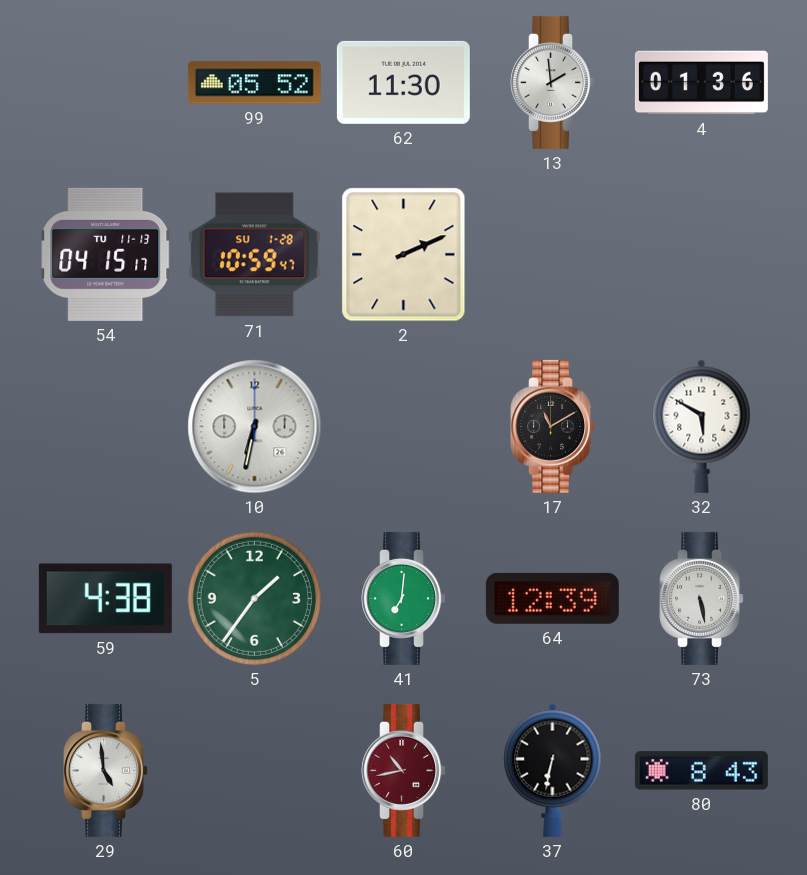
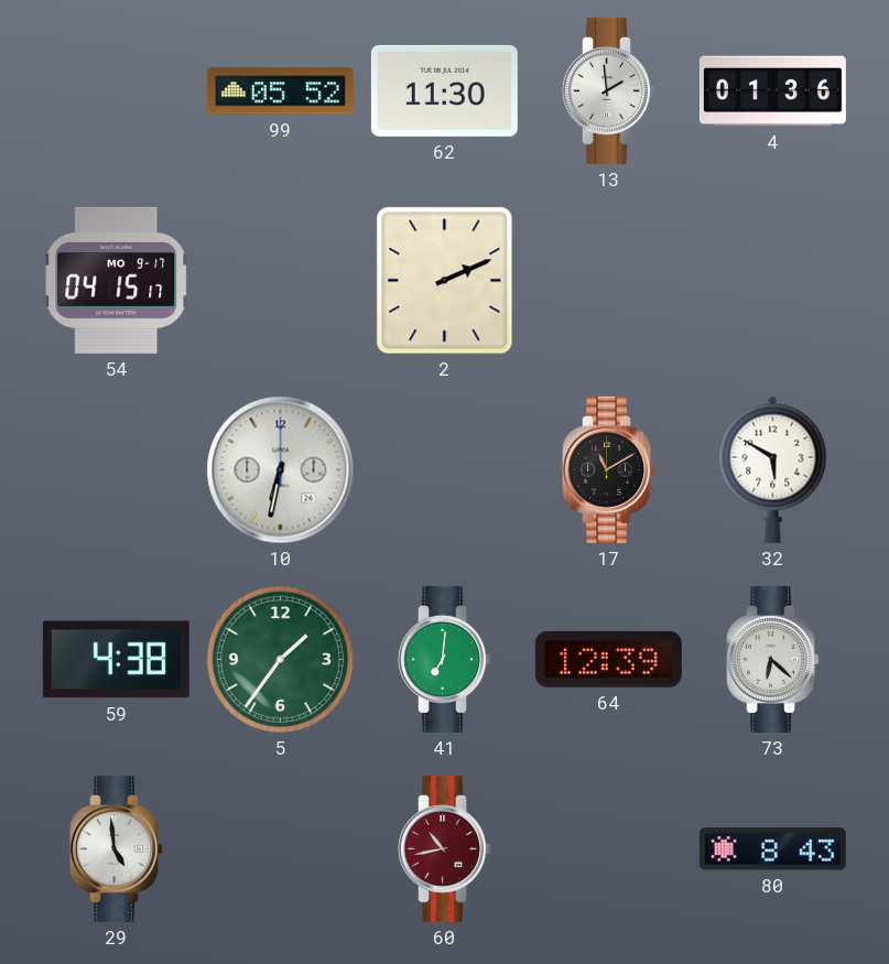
54 date: TU 11-13 -> MO 9-17 (117, 280)
71: 10:59 -> none (254, 255)
73: 5:28 -> 6:22 (773, 659)
37: 6:32 -> none (553, 770)
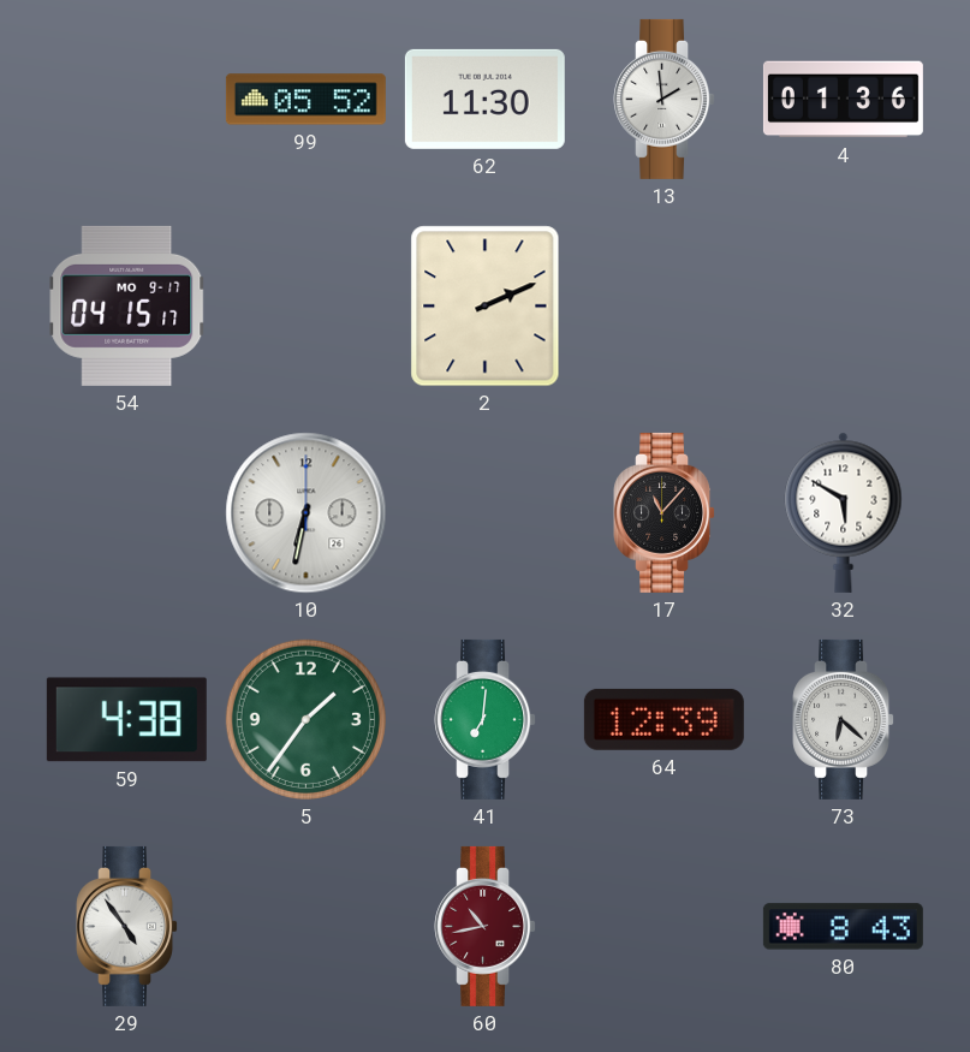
17: 11:10 -> 11:07 (665, 512)
29: 4:59 -> 4:54 (127, 926)
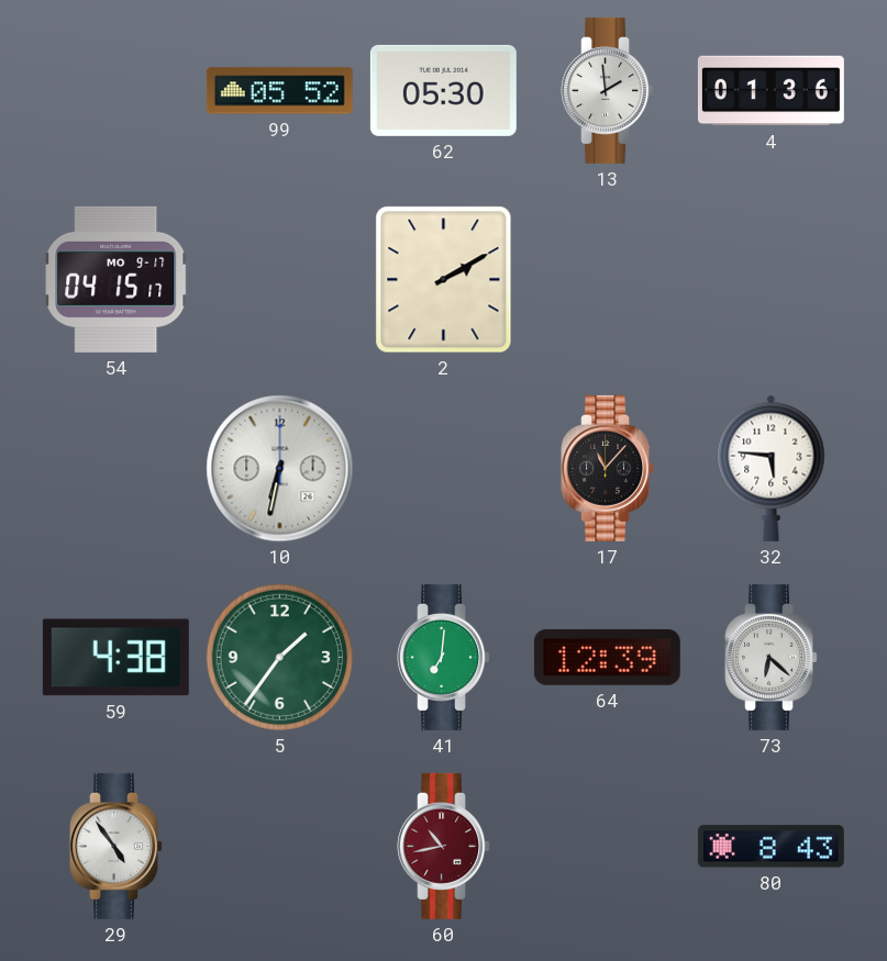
62: 11:30 -> 05:30 (443, 90)
2: 2:11 -> 2:10 (444, 280)
32: 5:50 -> 5:46 (772, 468)
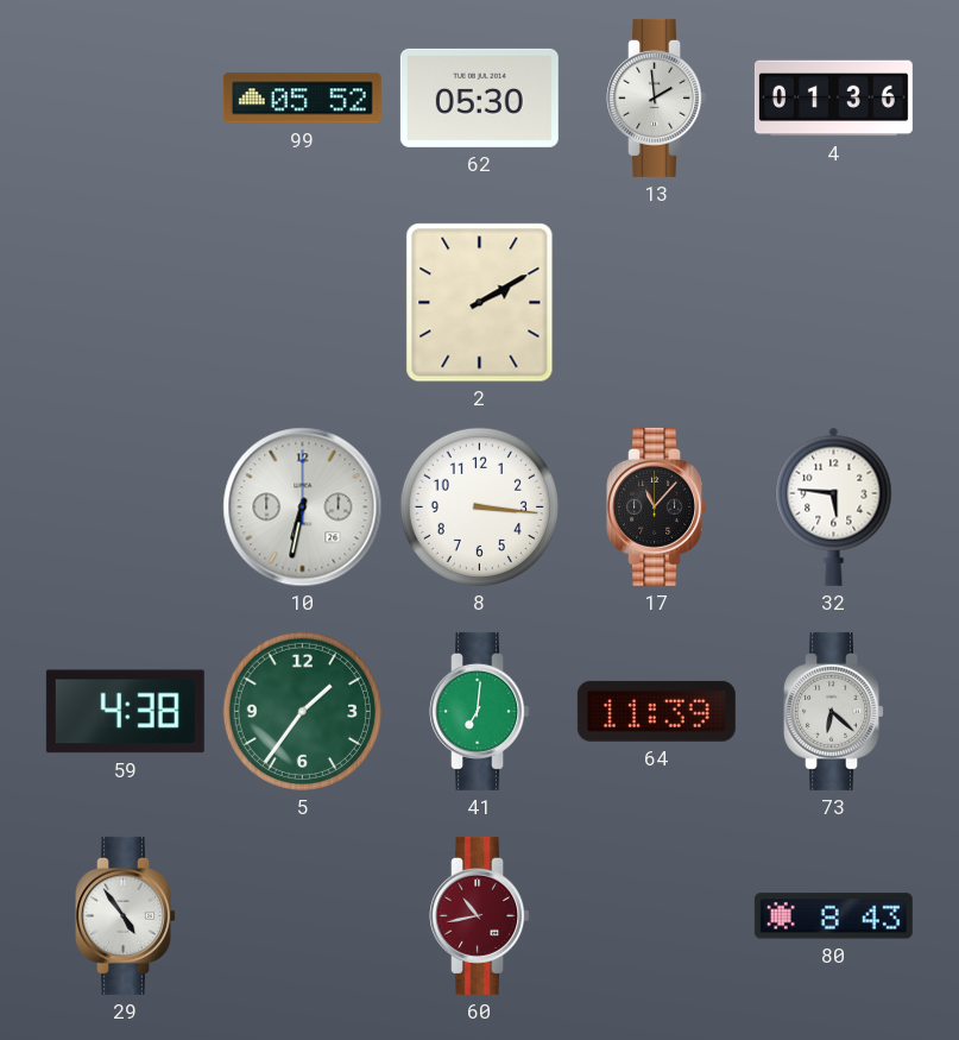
54: 04:15 -> none (117, 279)
8: none -> 3:16 (479, 506)
64: 12:39 -> 11:39 (656, 711)
